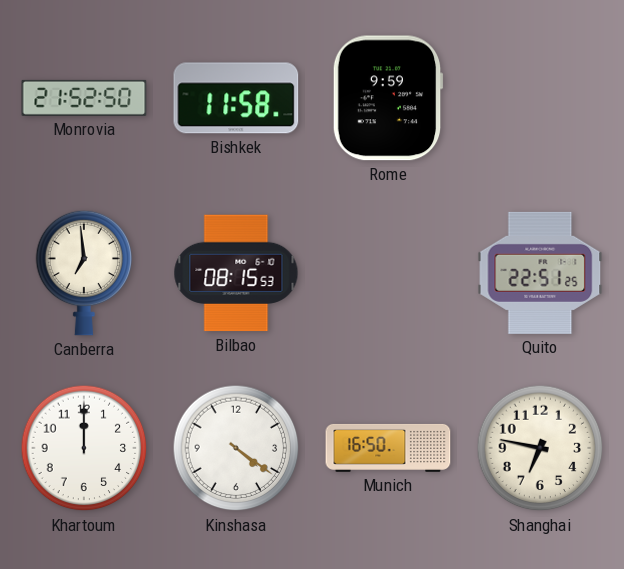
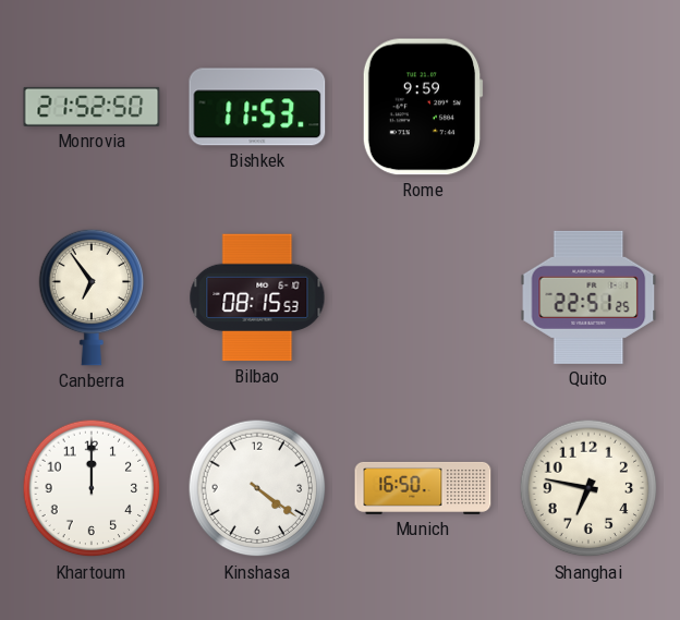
Bishkek: 11:58 -> 11:53 (257, 107)
Canberra: 6:59 -> 6:54 (92, 297)
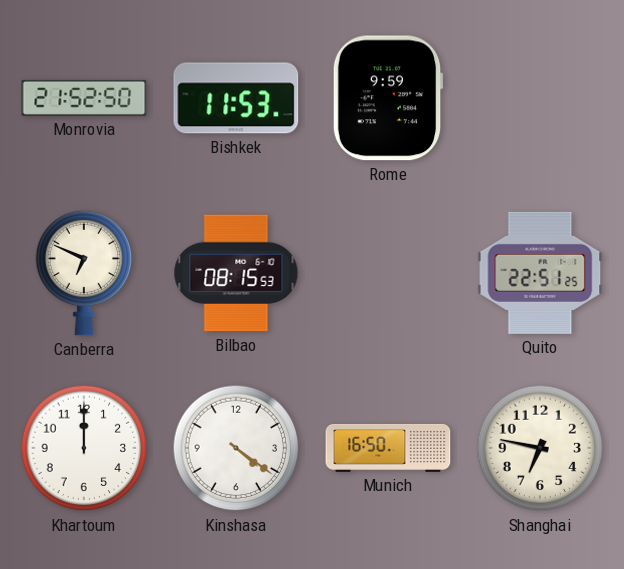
Canberra: 6:54 -> 6:49 (84, 273)
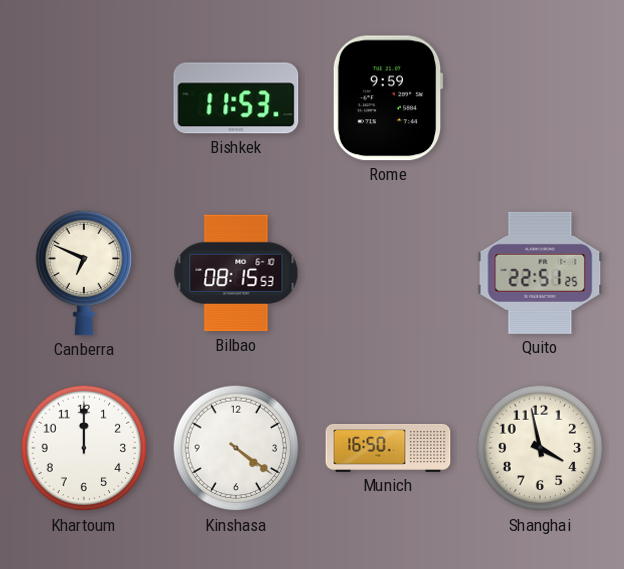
Monrovia: 21:52 -> none (84, 98)
Shanghai: 6:47 -> 3:58 (540, 448)
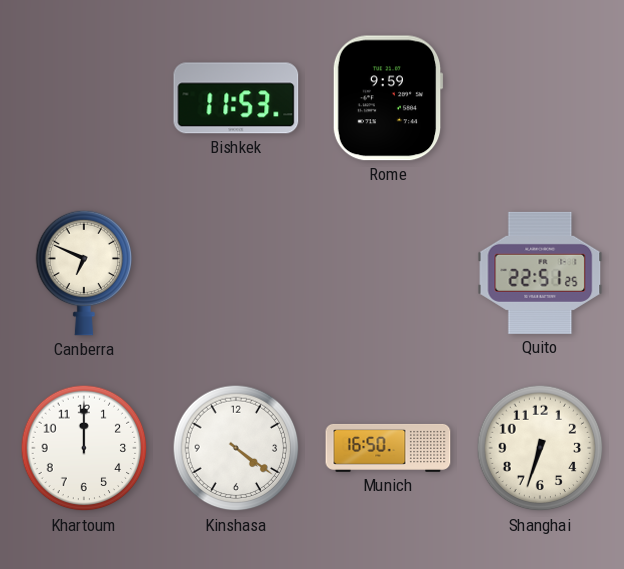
Bilbao: 08:15 -> none (236, 273)
Shanghai: 3:58 -> 6:33 (540, 448)
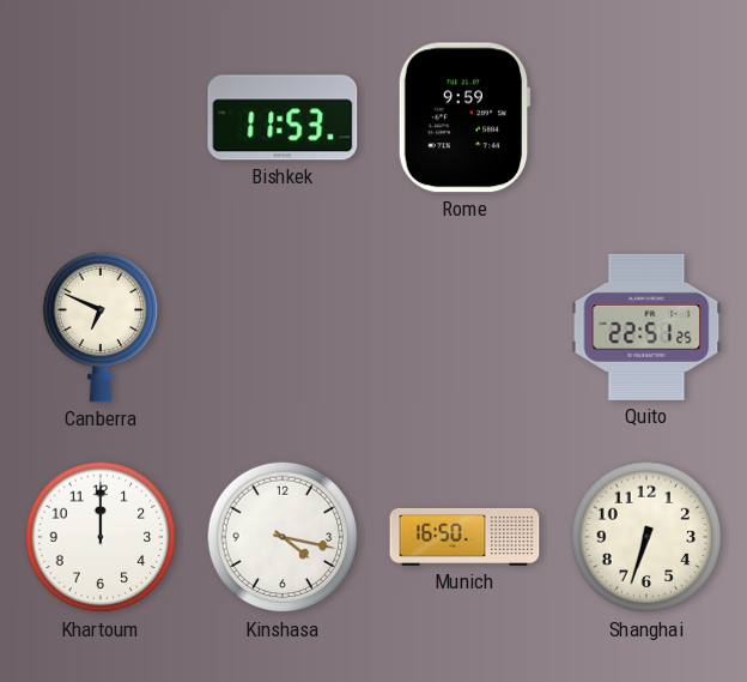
Kinshasa: 4:21 -> 4:17 (283, 537)
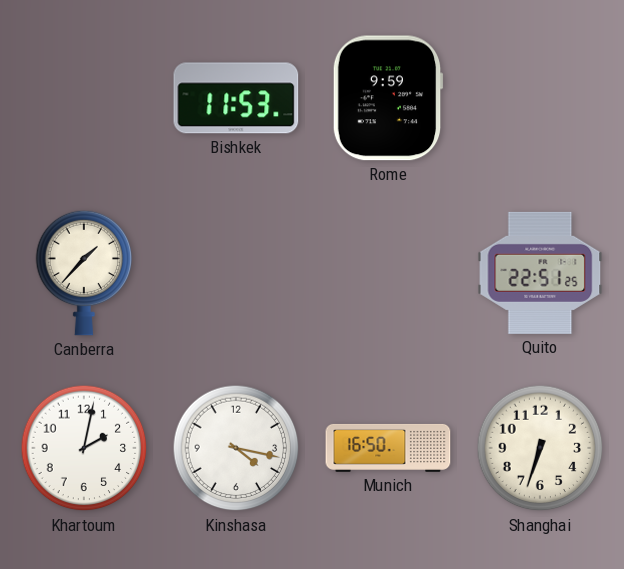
Canberra: 6:49 -> 1:37 (84, 273)
Khartoum: 12:00 -> 2:02 (84, 448)
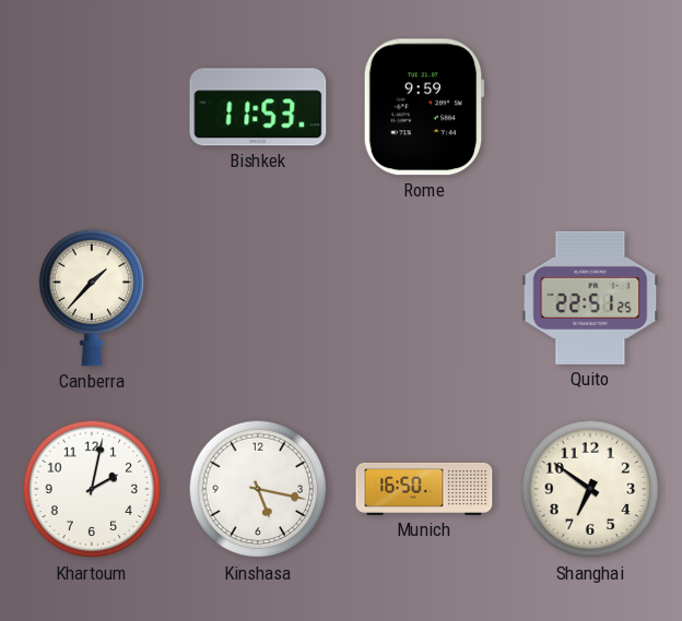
Kinshasa: 4:17 -> 5:17 (258, 489)
Shanghai: 6:33 -> 6:51 (590, 489)
